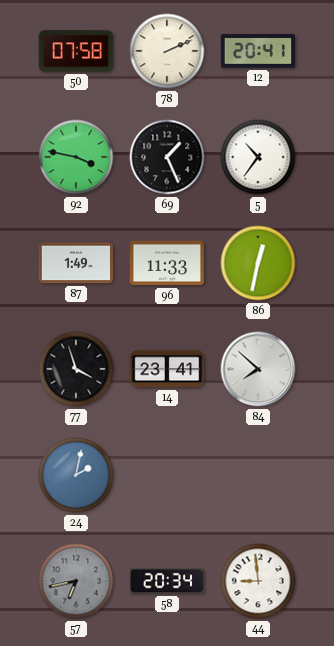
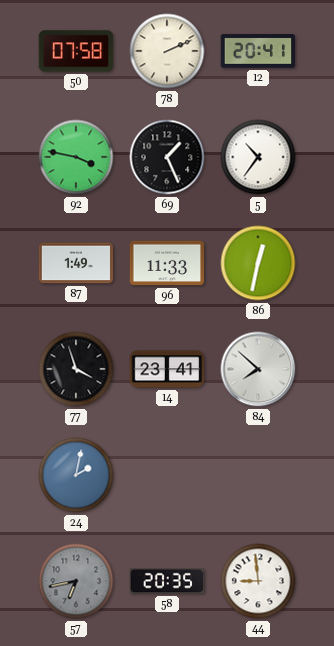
58: 20:34 -> 20:35 (166, 581)
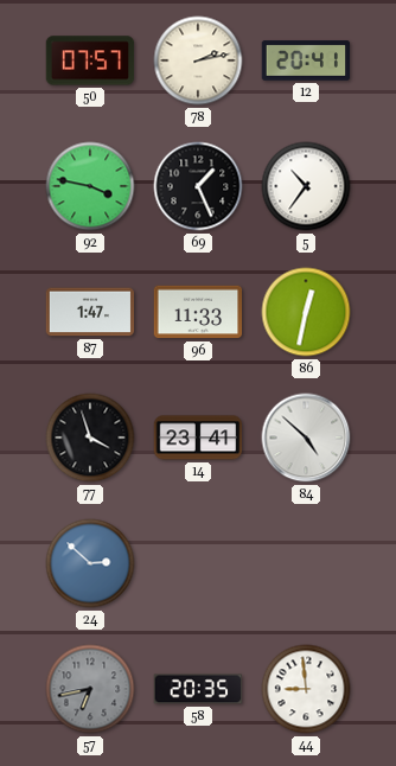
50: 07:58 -> 07:57 (90, 60)
78: 2:11 -> 2:13 (198, 60)
87: 1:49 -> 1:47 (90, 312)
84: 7:52 -> 4:52 (306, 438)
24: 2:02 -> 2:52 (90, 563)
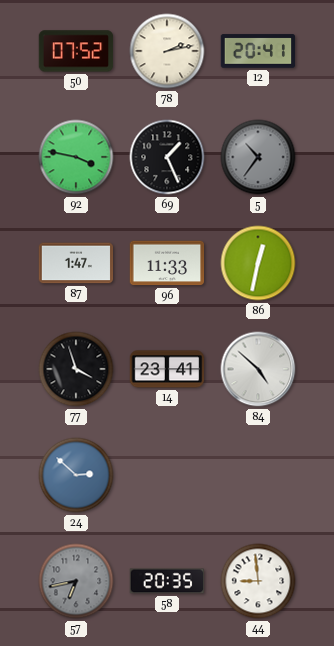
50: 07:57 -> 07:52 (76, 51)
5 dial: white -> grey (258, 157)
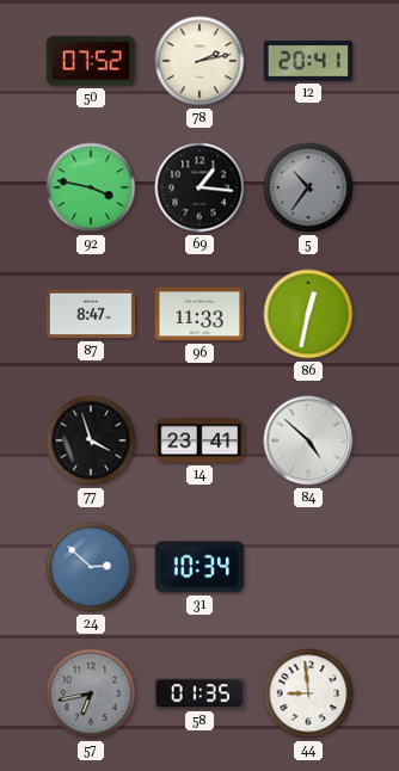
69: 1:26 -> 1:16 (199, 187)
87: 1:47 -> 8:47 (91, 314)
31: none -> 10:34 (198, 567)
58: 20:35 -> 01:35 (198, 693)
